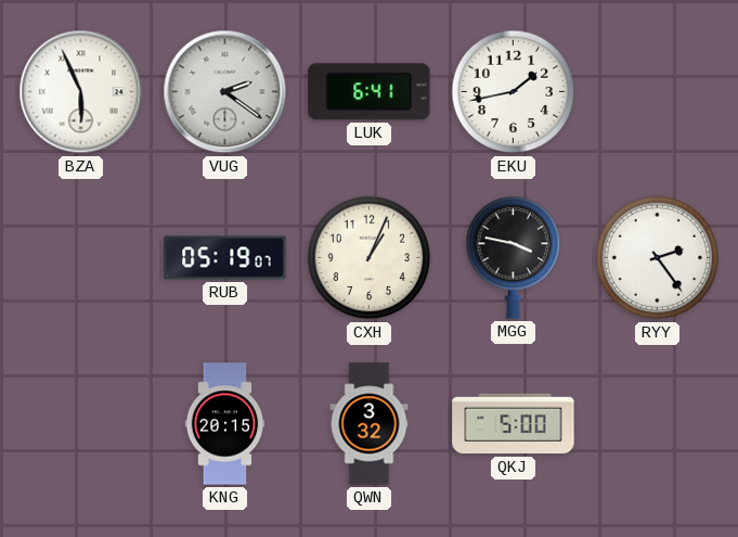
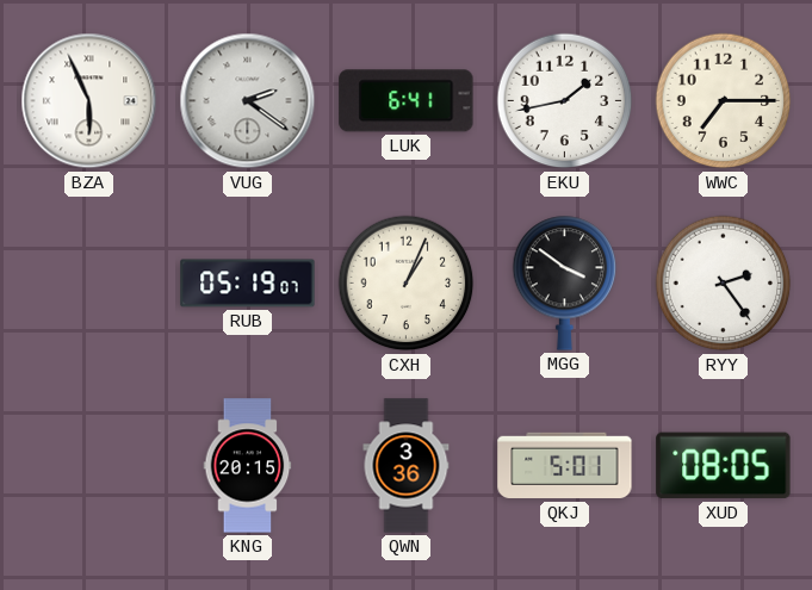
WWC: none -> 7:15 (724, 101)
MGG: 3:47 -> 3:51 (565, 282)
QWN: 3:32 -> 3:36 (407, 466)
QKJ: 5:00 -> 5:01 (565, 466)
XUD: none -> 08:05 (724, 466)
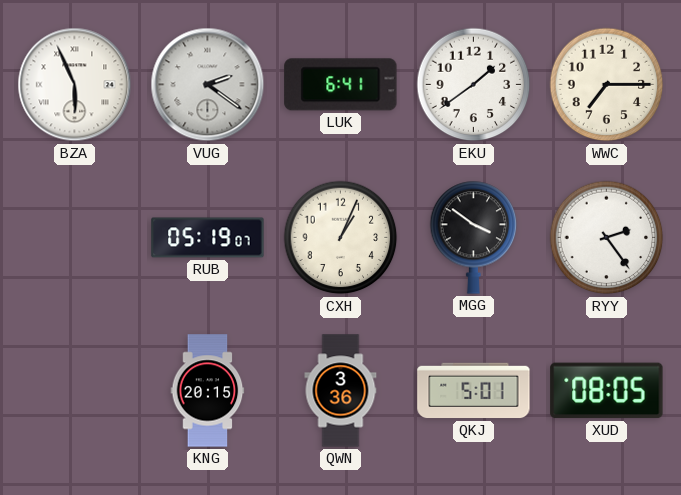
EKU: 1:43 -> 1:39 (474, 85)
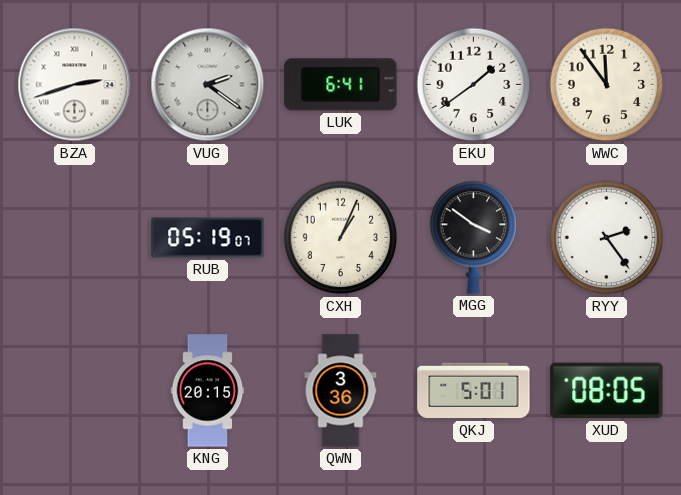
BZA: 5:56 -> 2:42 (75, 85)
WWC: 7:15 -> 11:54 (607, 85)
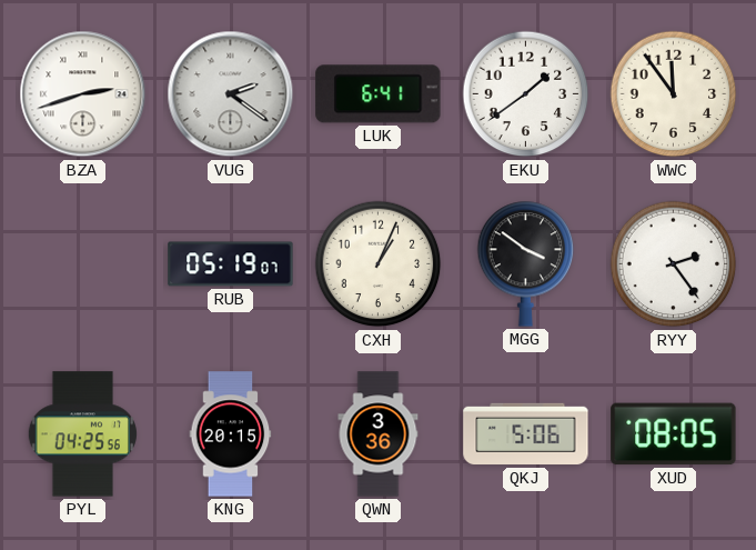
PYL: none -> 04:25 (82, 434)
QKJ: 5:01 -> 5:06 (526, 434)
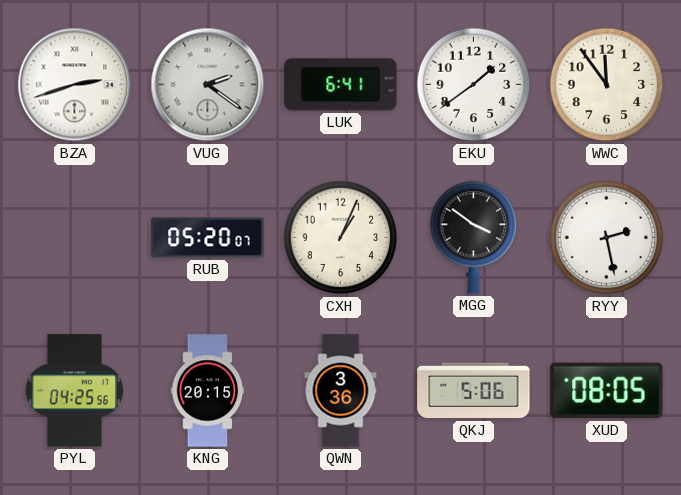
RUB: 05:19 -> 05:20 (208, 238)
RYY: 2:24 -> 2:28 (607, 238)
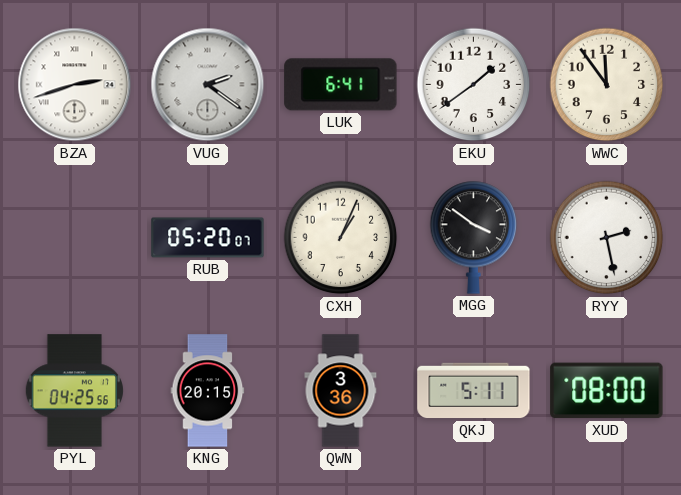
QKJ: 5:06 -> 5:11 (474, 391)
XUD: 08:05 -> 08:00 (607, 391)
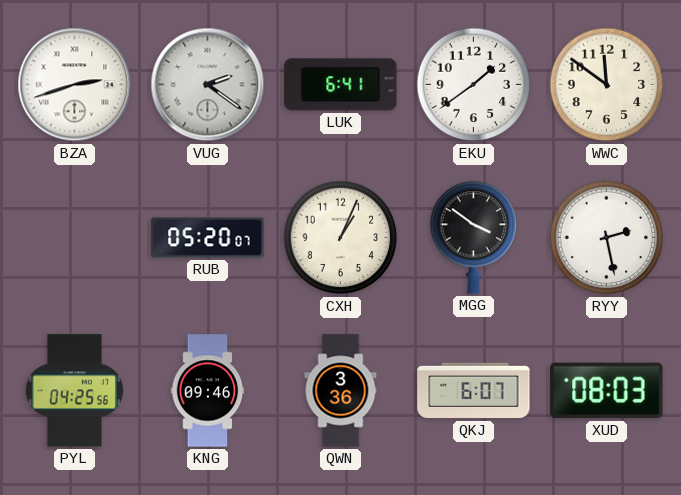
WWC: 11:54 -> 11:51 (607, 85)
KNG: 20:15 -> 09:46 (208, 391)
QKJ: 5:11 -> 6:07 (474, 391)
XUD: 08:00 -> 08:03 (607, 391)
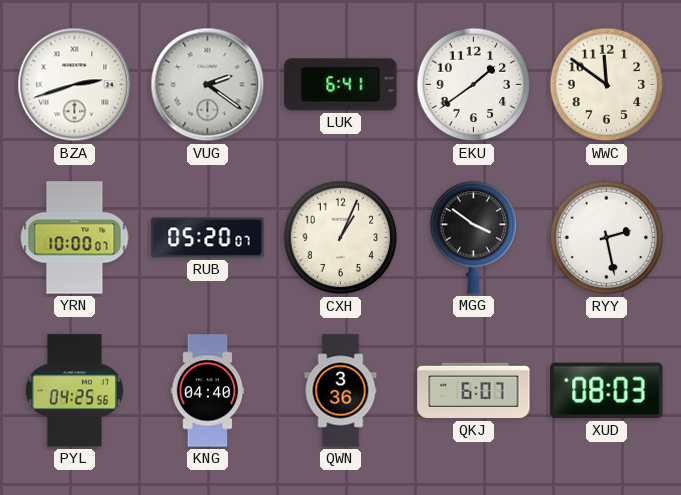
YRN: none -> 10:00 (75, 238)
KNG: 09:46 -> 04:40 (208, 391)
